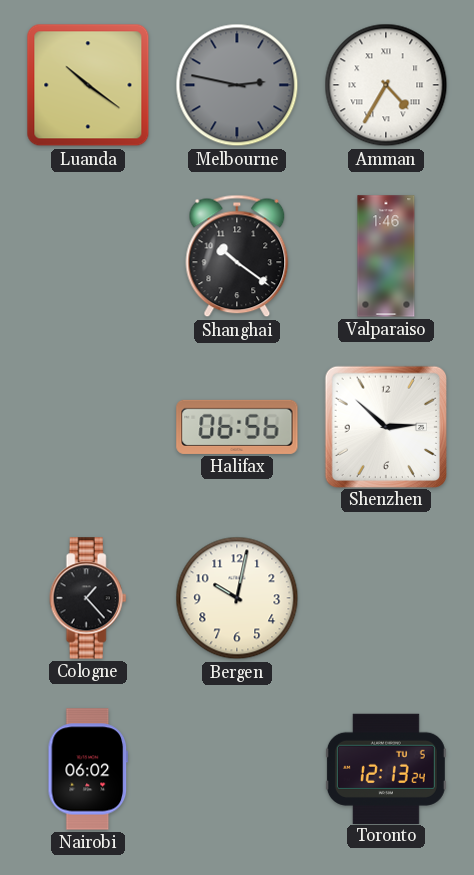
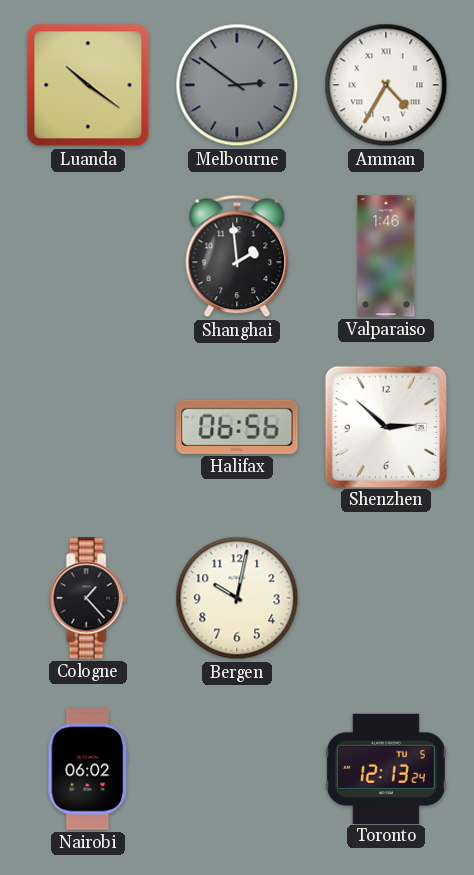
Melbourne: 2:47 -> 2:51 (237, 85)
Shanghai: 10:21 -> 1:59 (237, 256)
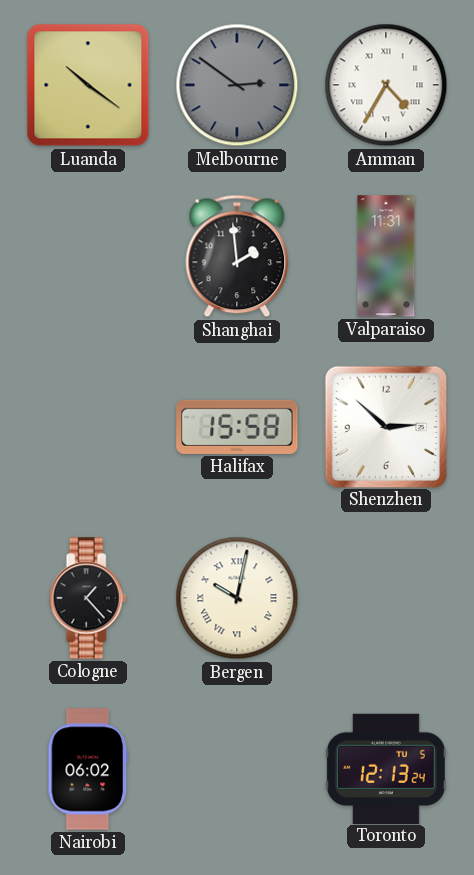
Valparaiso: 1:46 -> 11:31 (386, 256)
Halifax: 06:56 -> 15:58 (237, 427)
Bergen numerals: Arabic -> Roman (237, 598)
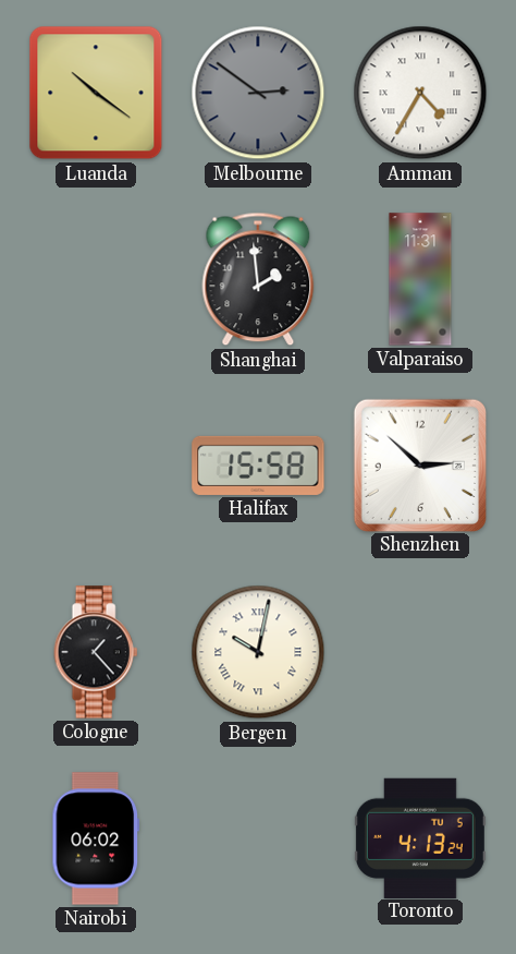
Toronto: 12:13 -> 4:13 (420, 837)
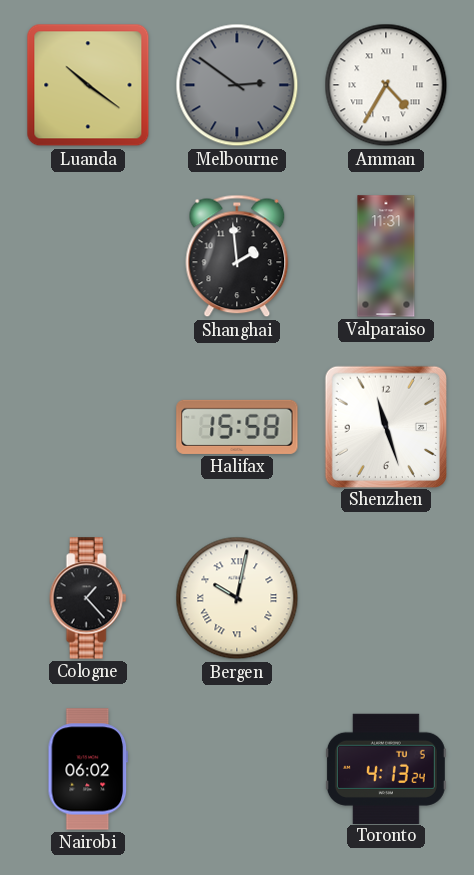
Shenzhen: 2:52 -> 11:27 (385, 426)
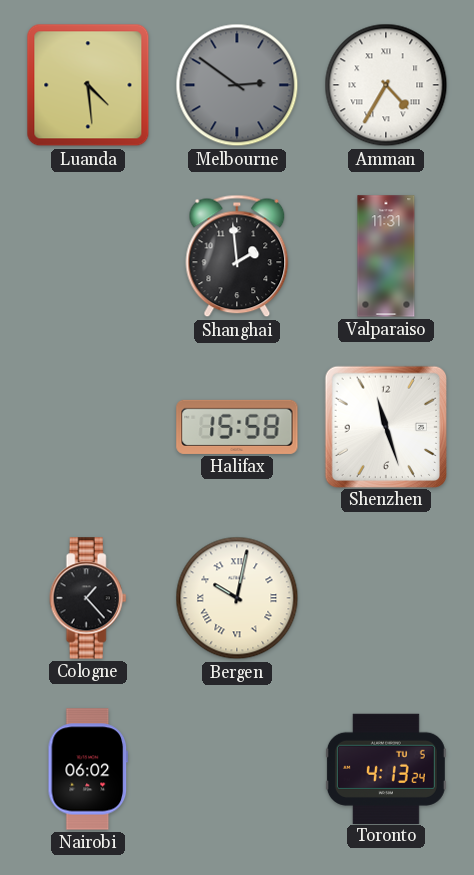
Luanda: 10:21 -> 4:29 (88, 85)
